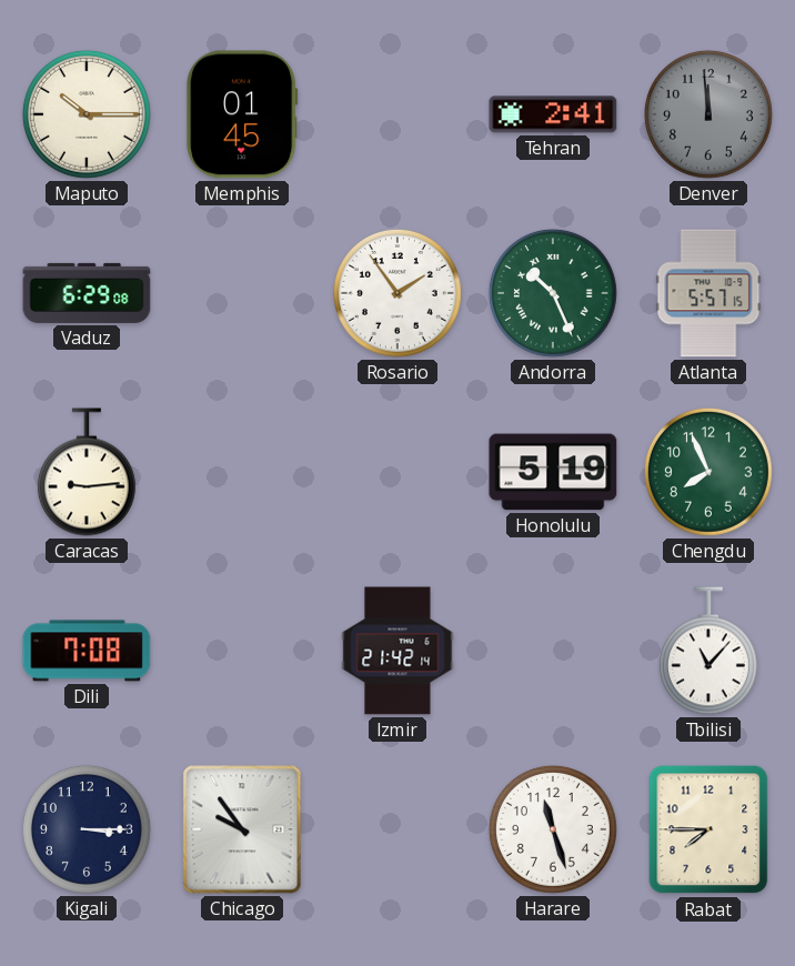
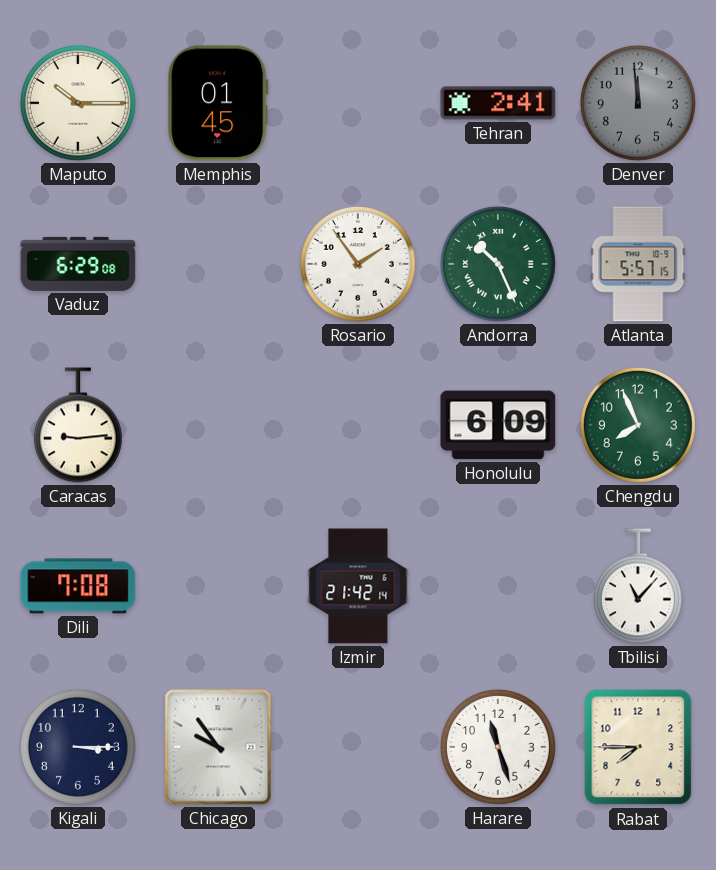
Honolulu: 5:19 -> 6:09 (498, 425)
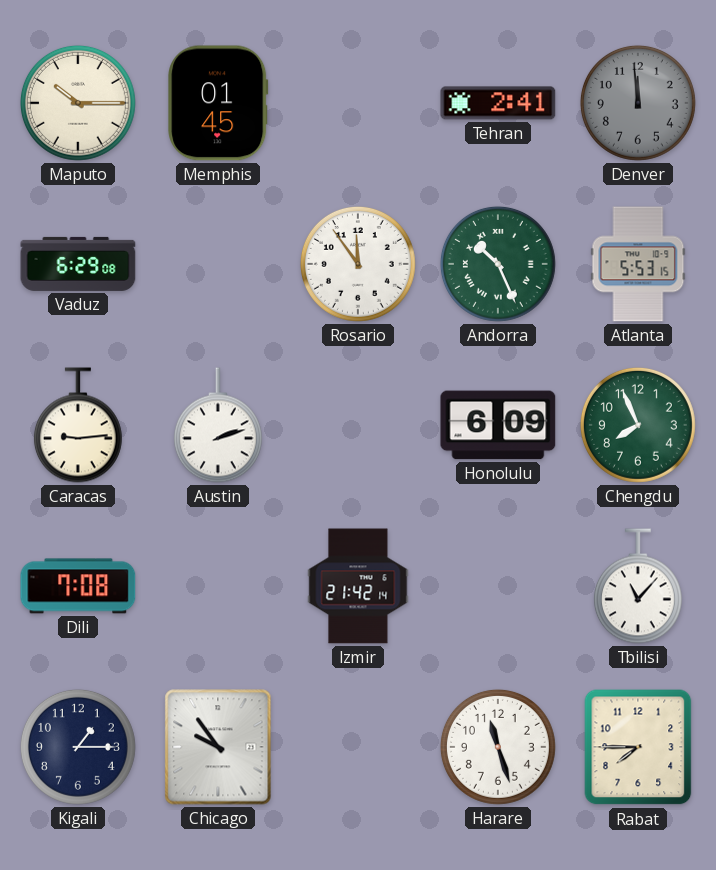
Rosario: 1:54 -> 11:54 (358, 264)
Atlanta: 5:57 -> 5:53 (638, 264)
Austin: none -> 2:12 (218, 425)
Kigali: 3:15 -> 1:15 (78, 747)
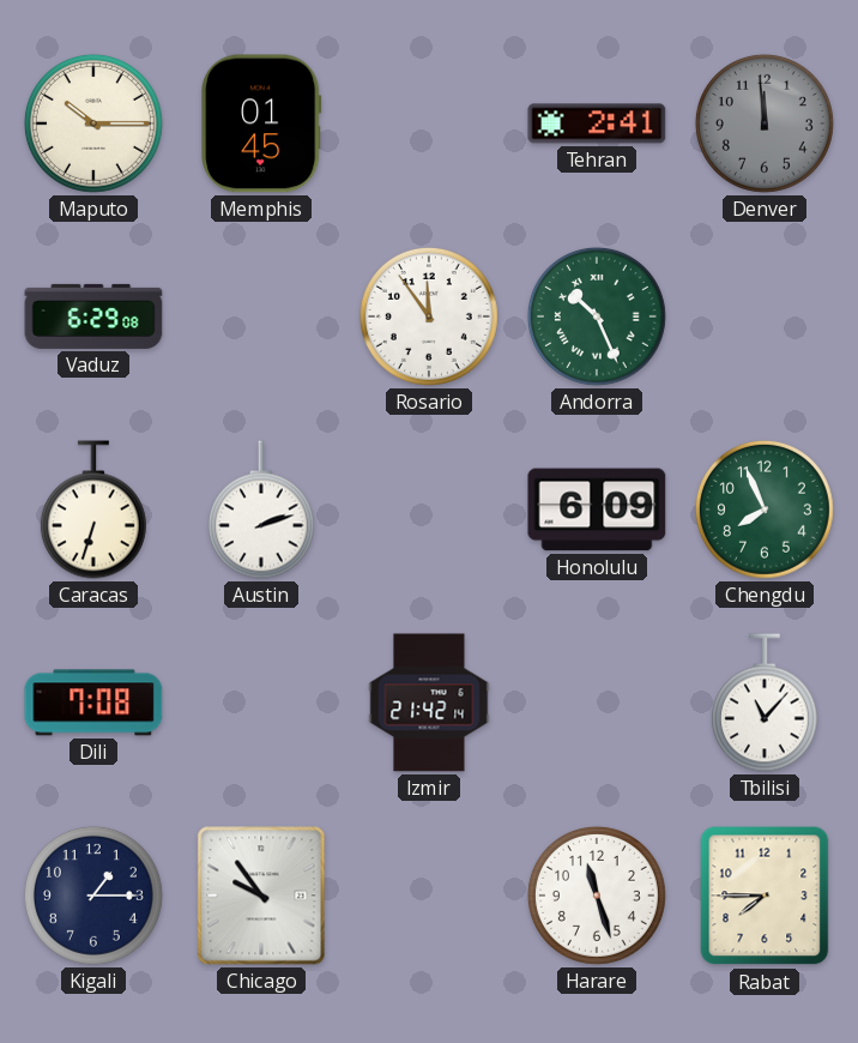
Atlanta: 5:53 -> none (638, 264)
Caracas: 9:14 -> 6:33 (93, 510)
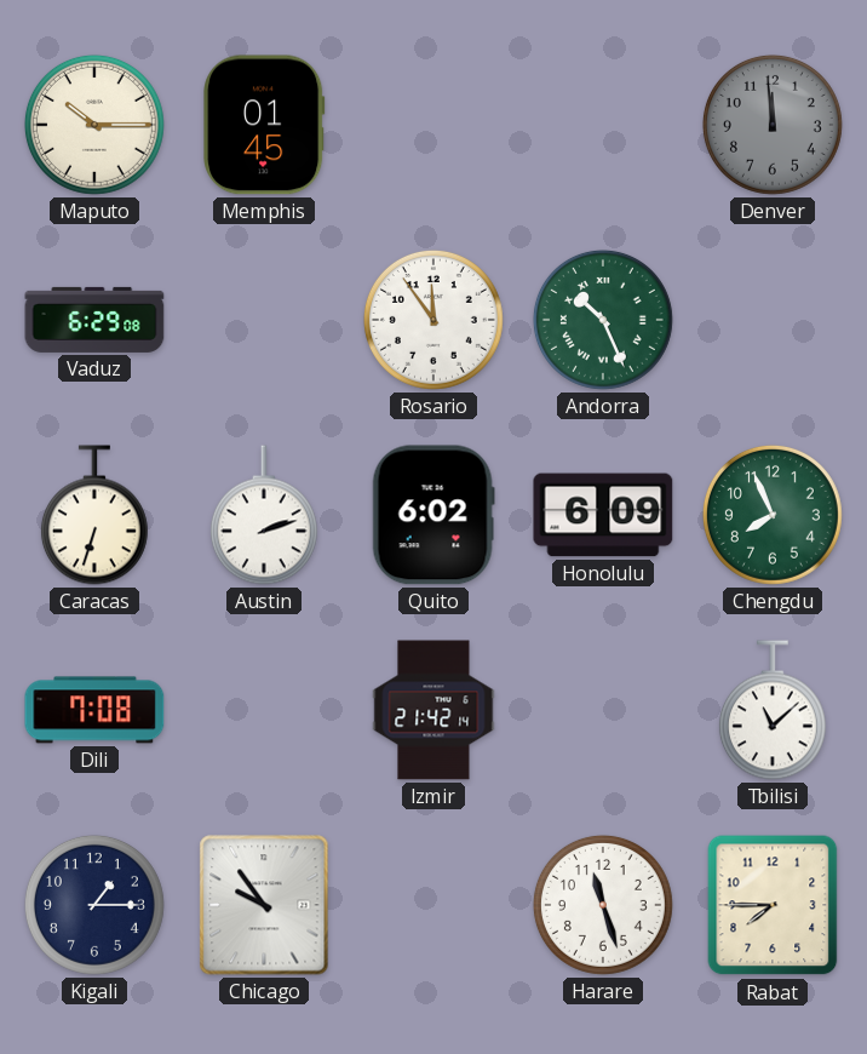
Tehran: 2:41 -> none (597, 123)
Quito: none -> 6:02 (434, 515)
Tbilisi: 11:07 -> 11:08 (773, 710)
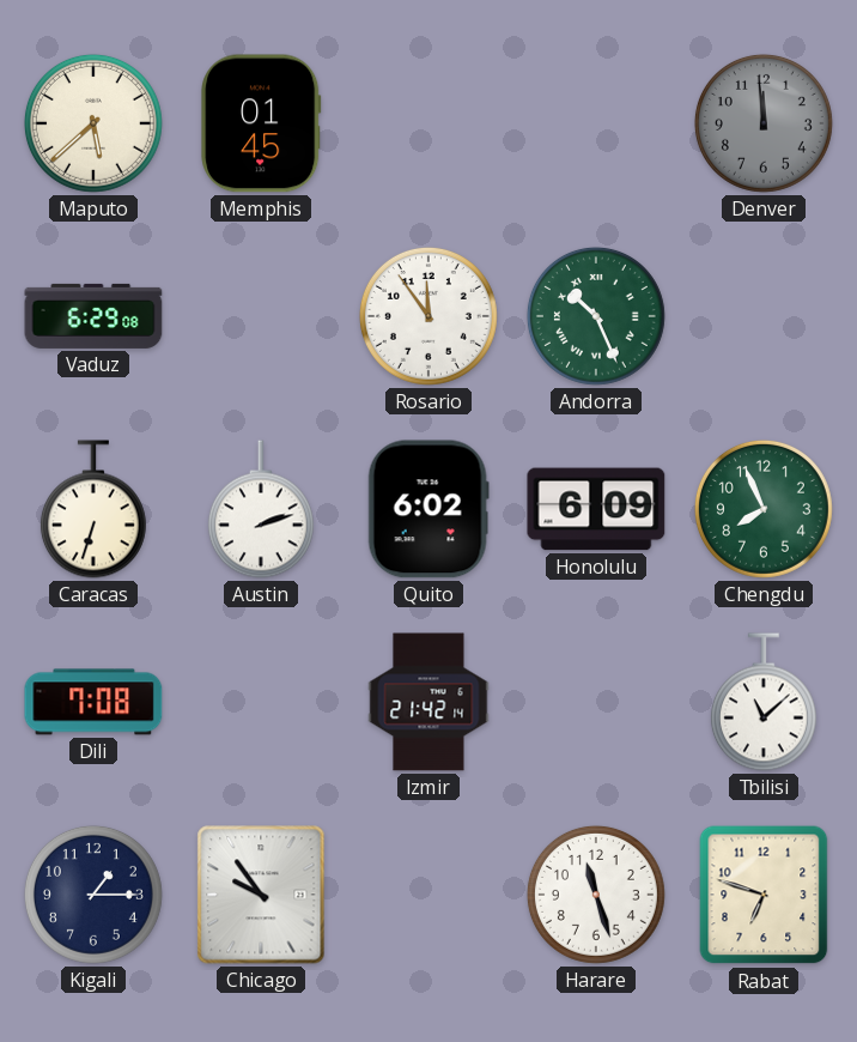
Maputo: 10:15 -> 5:38 (93, 123)
Rabat: 7:45 -> 6:48 (764, 895)
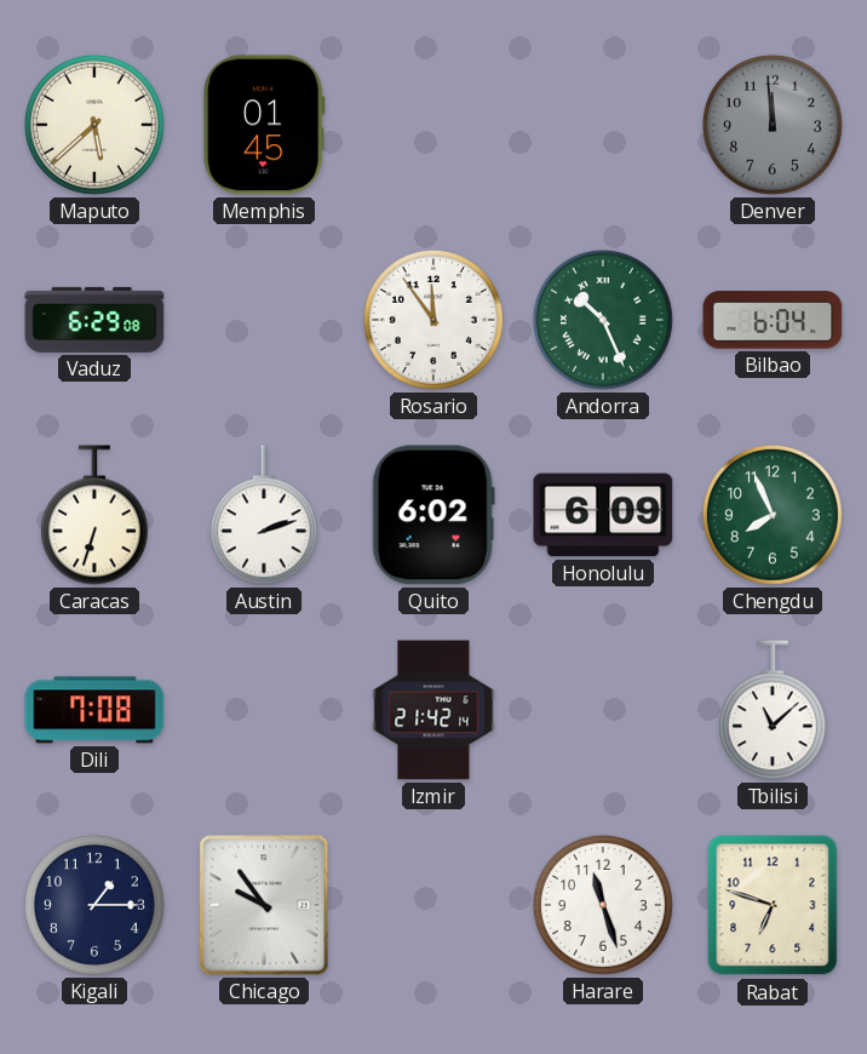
Bilbao: none -> 6:04 (773, 320)
